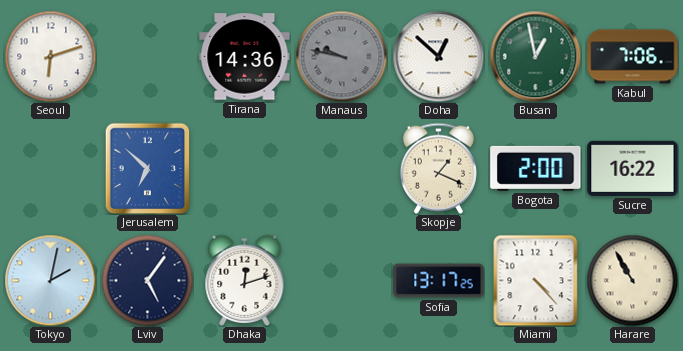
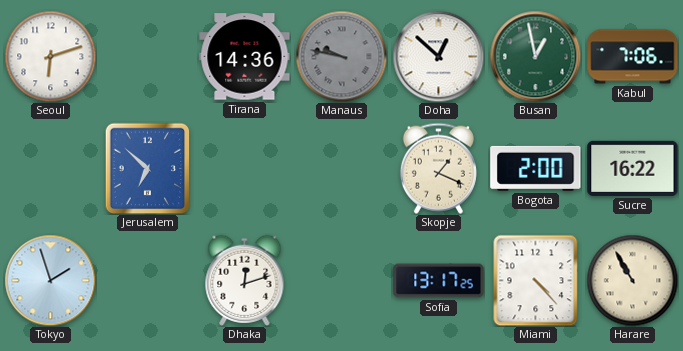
Tokyo: 2:02 -> 1:57 (50, 280)
Lviv: 5:06 -> none (147, 280)
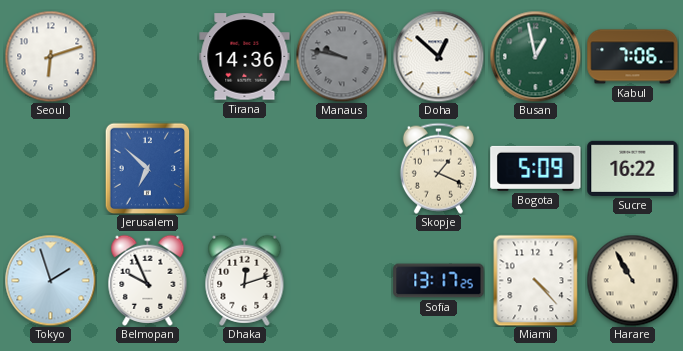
Bogota: 2:00 -> 5:09 (536, 168)
Belmopan: none -> 9:56 (148, 280)
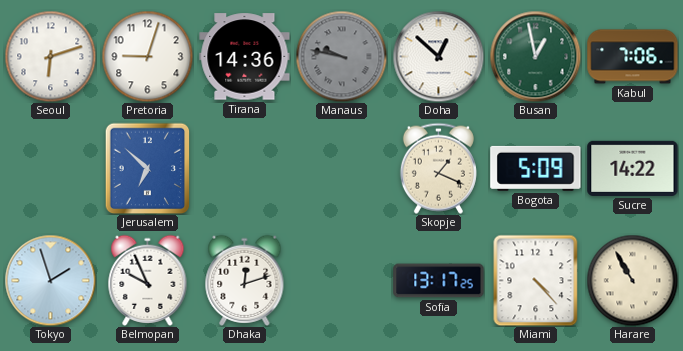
Pretoria: none -> 9:03 (147, 56)
Sucre: 16:22 -> 14:22 (633, 168)
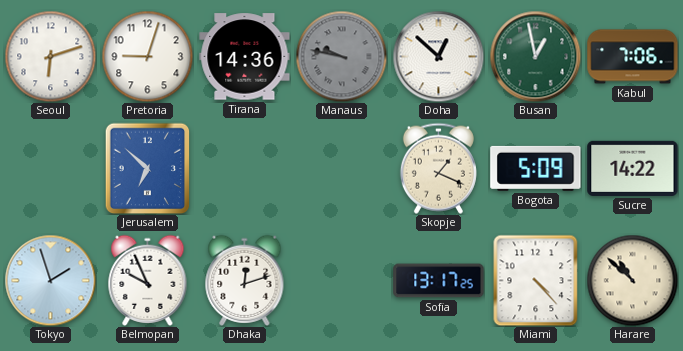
Harare: 10:55 -> 10:52 (632, 280)
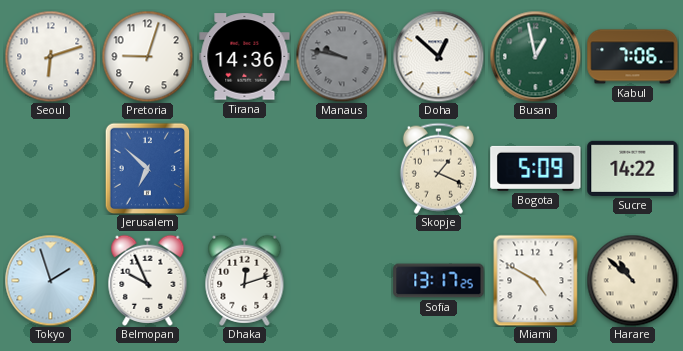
Miami: 4:23 -> 4:50 (536, 280)
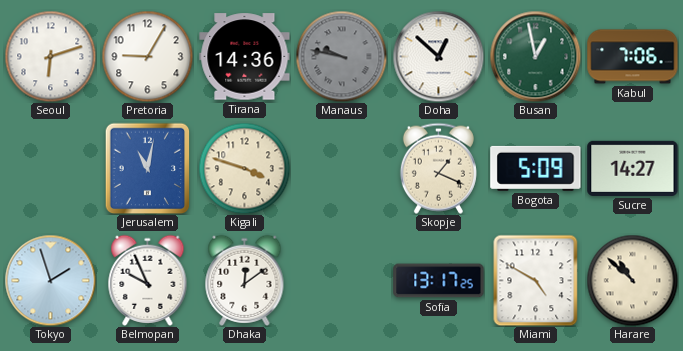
Pretoria: 9:03 -> 9:05 (147, 56)
Jerusalem: 6:52 -> 11:02 (148, 168)
Kigali: none -> 3:48 (244, 168)
Sucre: 14:22 -> 14:27 (633, 168)
Dhaka: 12:12 -> 12:09 (245, 280)
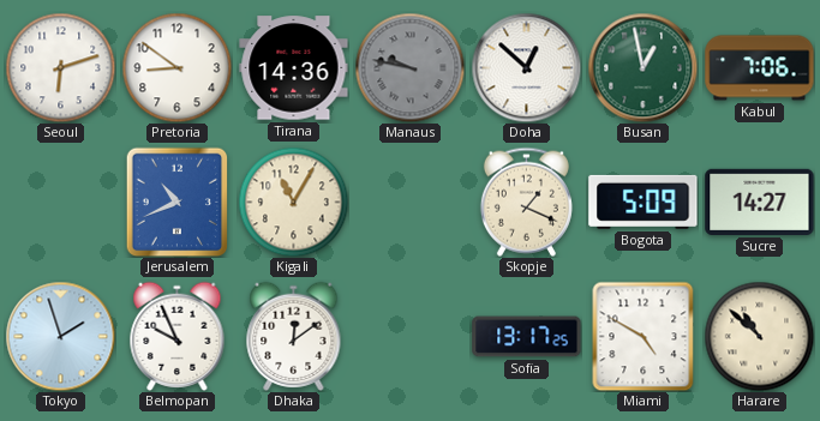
Pretoria: 9:05 -> 8:51 (176, 67)
Jerusalem: 11:02 -> 10:41 (178, 202)
Kigali: 3:48 -> 11:05 (293, 202)
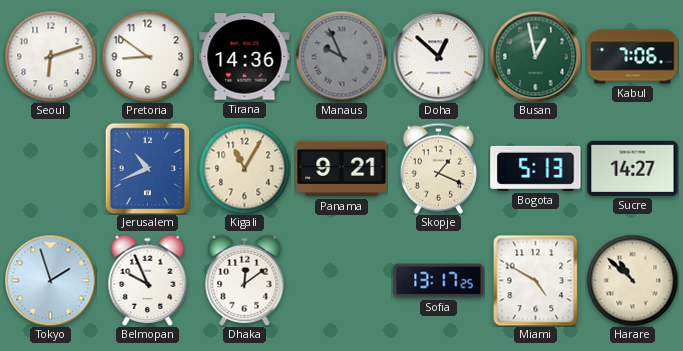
Manaus: 9:47 -> 9:56 (341, 56)
Panama: none -> 9:21 (342, 169)
Bogota: 5:09 -> 5:13 (536, 168)
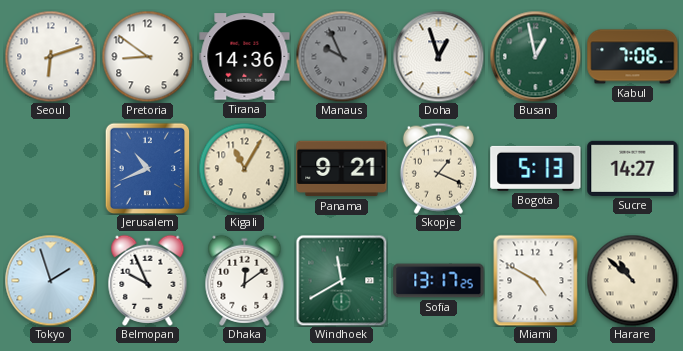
Doha: 12:52 -> 12:57 (438, 56)
Windhoek: none -> 11:40 (341, 280)
